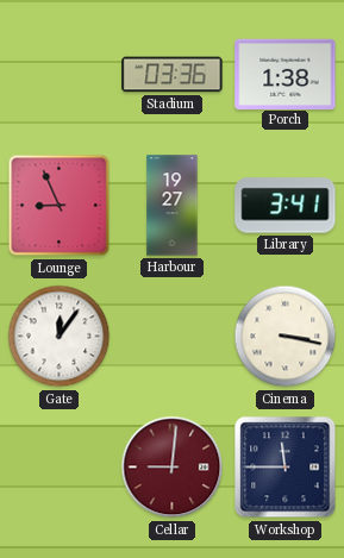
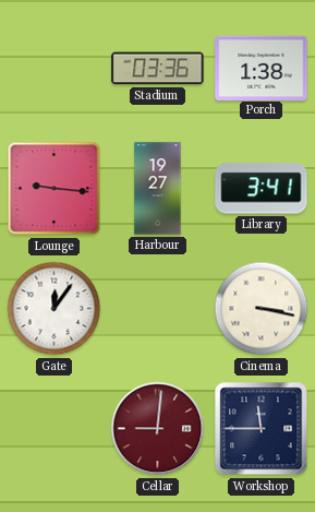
Lounge: 8:56 -> 9:16 (54, 189)
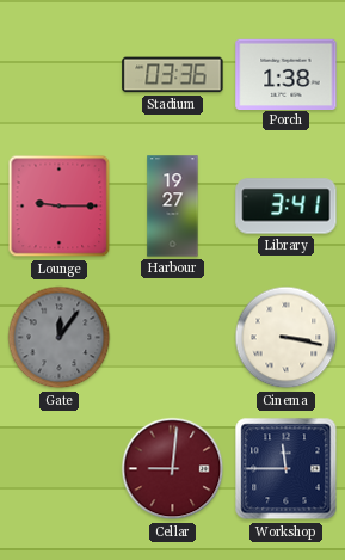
Lounge: 9:16 -> 9:15 (60, 207)
Gate dial: white -> grey (60, 338)
